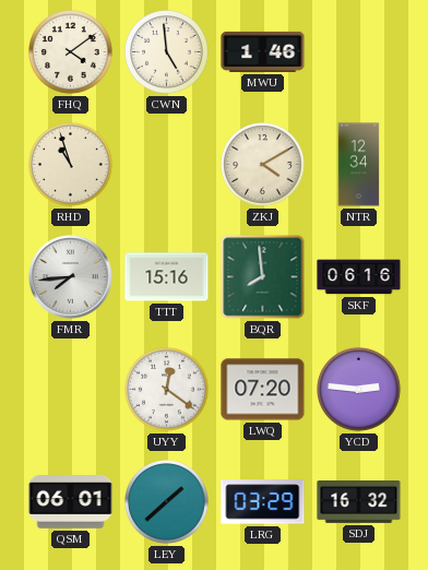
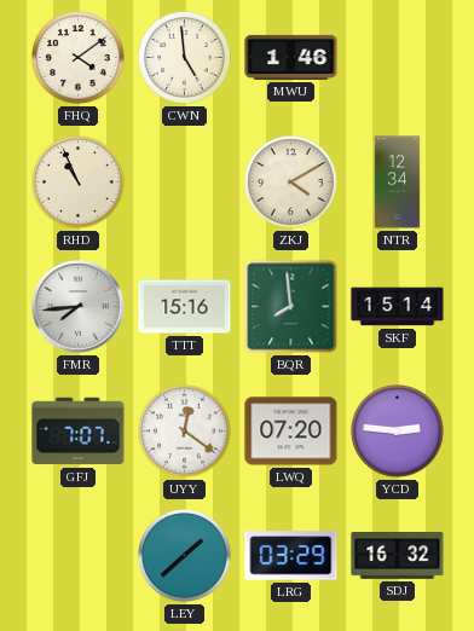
RHD: 10:57 -> 10:56 (79, 183)
SKF: 06:16 -> 15:14 (398, 307)
GFJ: none -> 7:07 (79, 432)
QSM: 06:01 -> none (71, 502)
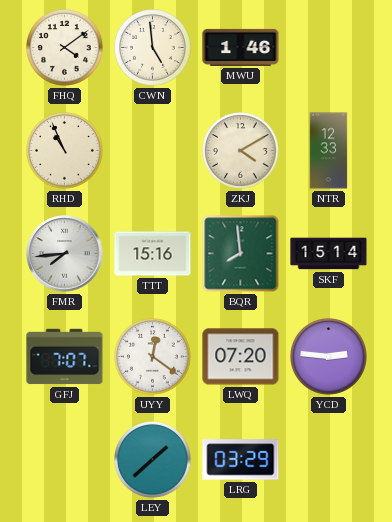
NTR: 12:34 -> 12:33 (329, 151)
SDJ: 16:32 -> none (398, 556)
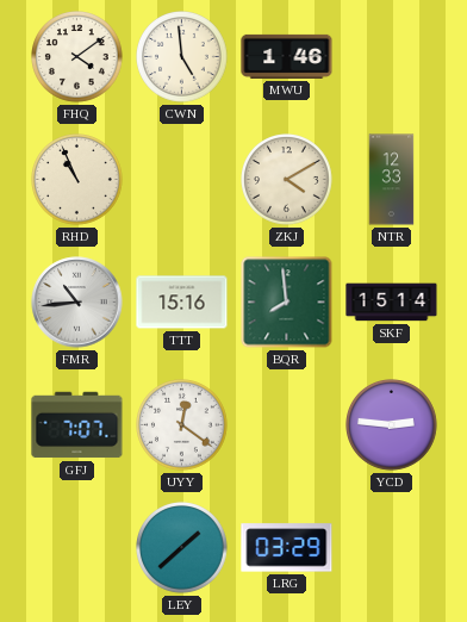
FMR: 7:44 -> 10:44 (77, 303)
LWQ: 07:20 -> none (241, 357)
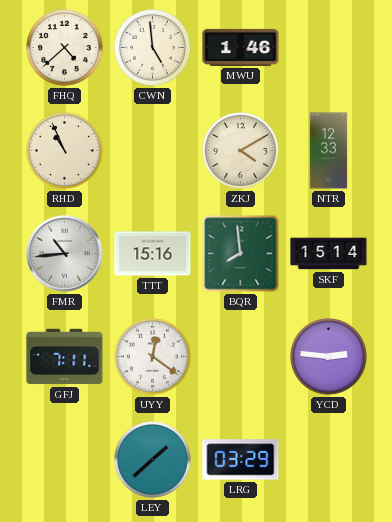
FHQ: 4:09 -> 4:38 (65, 48)
GFJ: 7:07 -> 7:11 (65, 357)
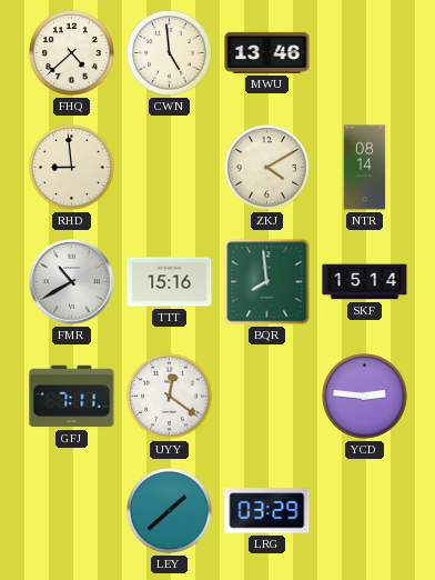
MWU: 1:46 -> 13:46 (267, 52)
RHD: 10:56 -> 8:59 (72, 168)
NTR: 12:33 -> 08:14 (365, 168)
FMR: 10:44 -> 10:40 (72, 282)
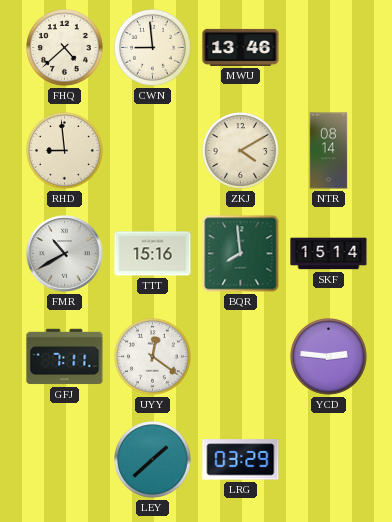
CWN: 4:59 -> 8:59 (153, 48)
